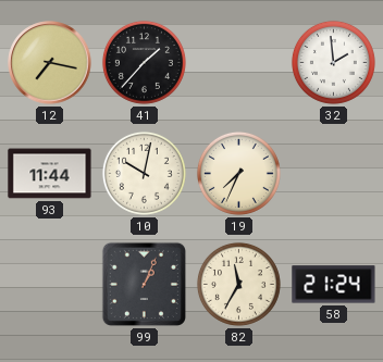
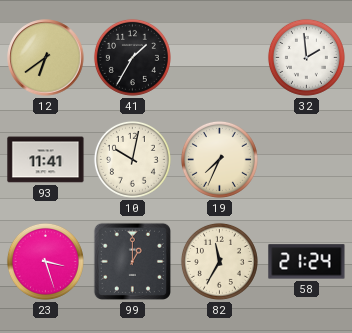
12: 7:17 -> 6:39 (46, 58)
41: 1:37 -> 1:35 (132, 57)
93: 11:44 -> 11:41 (46, 160)
23: none -> 3:27 (45, 261)
99: 1:04 -> 1:00 (132, 261)
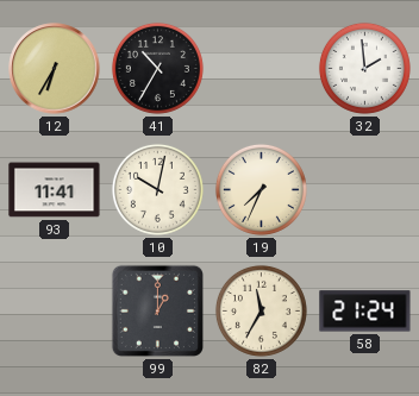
12: 6:39 -> 6:35 (55, 69)
41: 1:35 -> 10:35 (157, 68)
23: 3:27 -> none (45, 261)
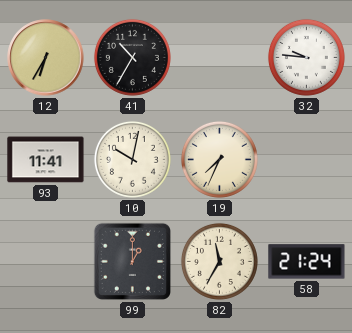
32: 1:59 -> 9:46 (306, 57)
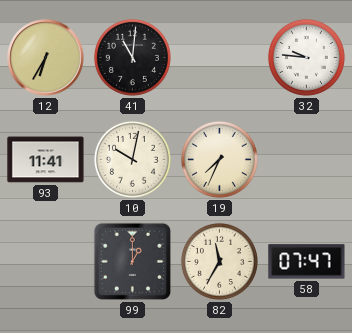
41: 10:35 -> 11:01 (132, 57)
58: 21:24 -> 07:47 (307, 262)
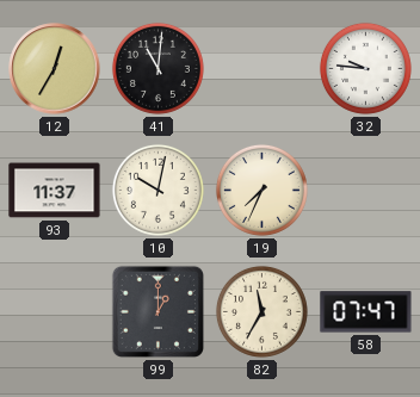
12: 6:35 -> 12:35 (55, 69)
93: 11:41 -> 11:37 (55, 191)
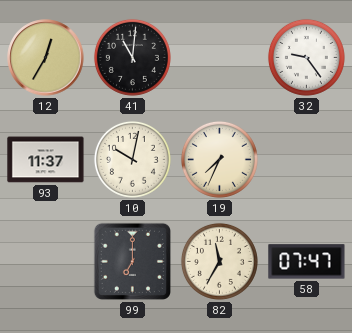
32: 9:46 -> 9:24 (306, 57)
99: 1:00 -> 7:00 (132, 261)
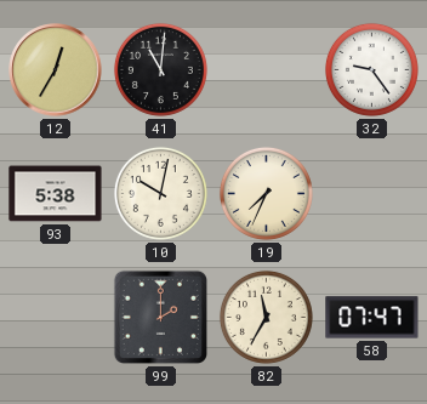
93: 11:37 -> 5:38 (56, 194)
99: 7:00 -> 2:00 (160, 317)
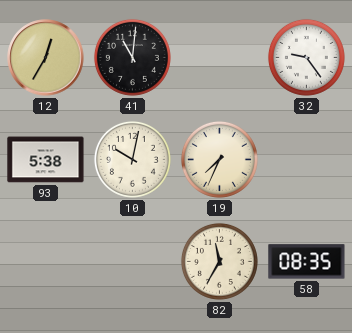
99: 2:00 -> none (160, 317)
58: 07:47 -> 08:35 (307, 262)
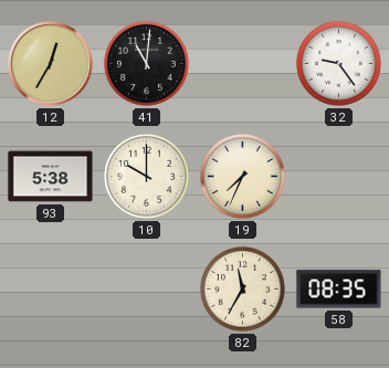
10: 10:02 -> 10:00 (146, 176)
